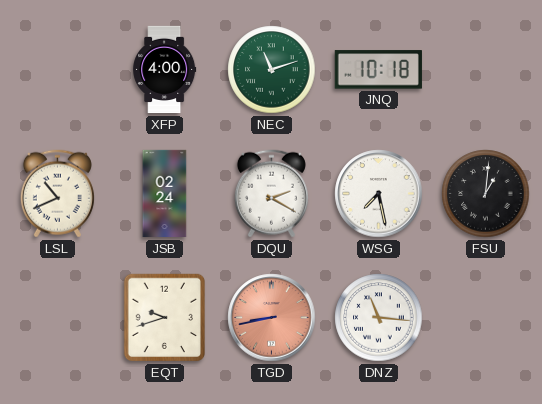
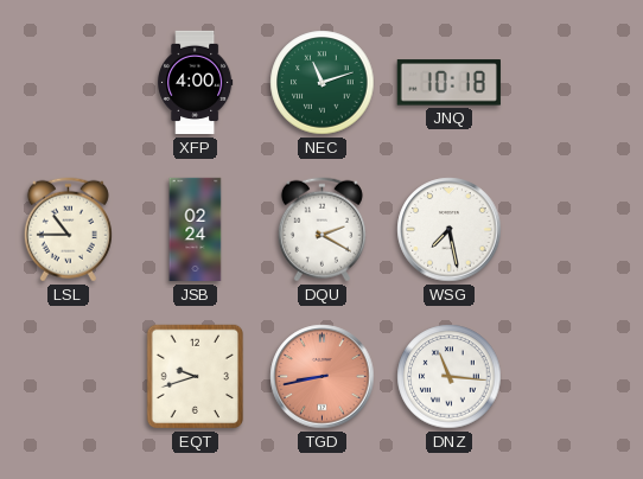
LSL: 10:41 -> 10:45 (68, 230)
FSU: 1:01 -> none (486, 194)
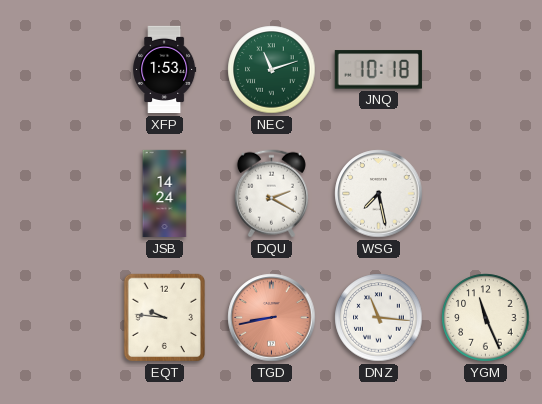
XFP: 4:00 -> 1:53 (165, 70)
LSL: 10:45 -> none (68, 230)
JSB: 02:24 -> 14:24 (165, 194)
EQT: 9:42 -> 9:46 (164, 318)
YGM: none -> 11:26 (486, 318)
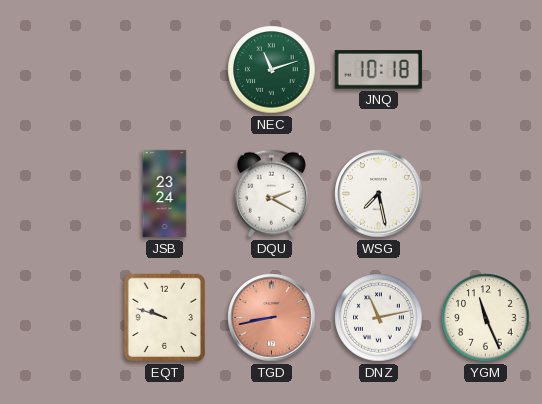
XFP: 1:53 -> none (165, 70)
JSB: 14:24 -> 23:24 (165, 194)
EQT: 9:46 -> 9:48 (164, 318)
DNZ: 11:16 -> 11:13 (379, 318)
